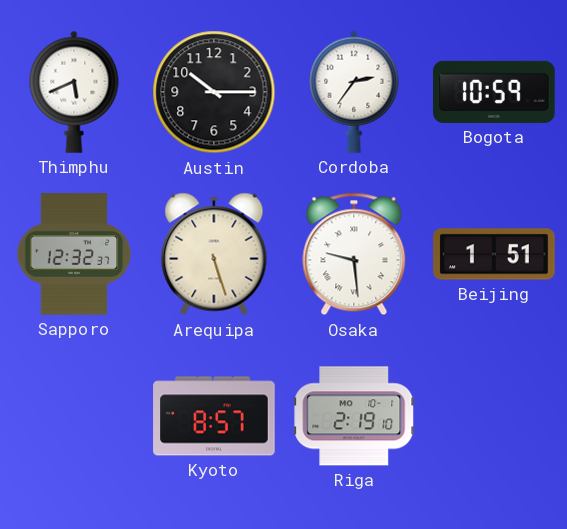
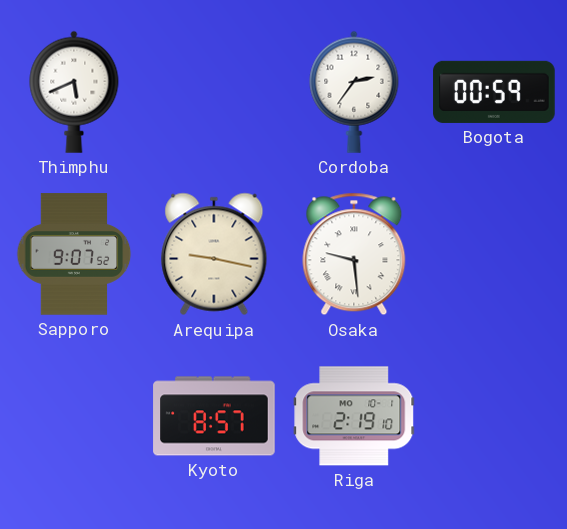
Austin: 10:15 -> none (214, 92)
Bogota: 10:59 -> 00:59 (494, 92)
Sapporo: 12:32 -> 9:07 (74, 254)
Arequipa: 5:27 -> 9:17 (214, 254)
Beijing: 1:51 -> none (494, 254)
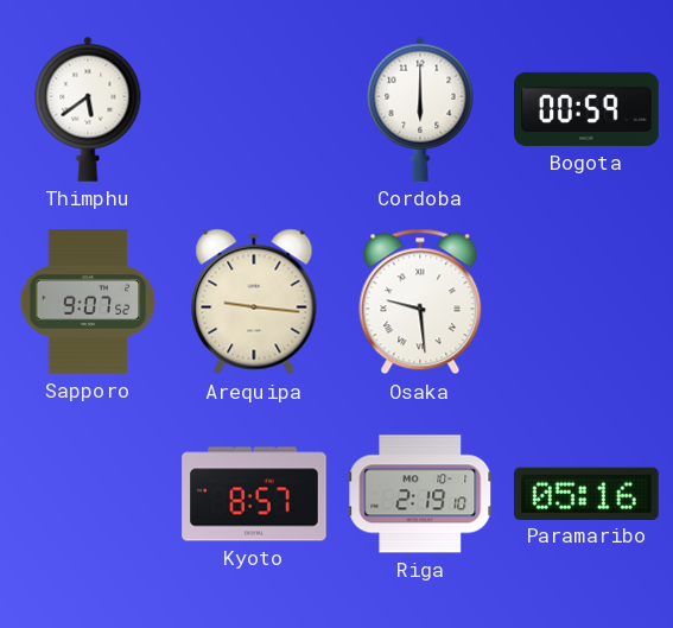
Thimphu: 5:41 -> 5:39 (88, 109)
Cordoba: 2:36 -> 6:00 (420, 109)
Arequipa: 9:17 -> 9:16 (254, 302)
Paramaribo: none -> 05:16 (588, 493)
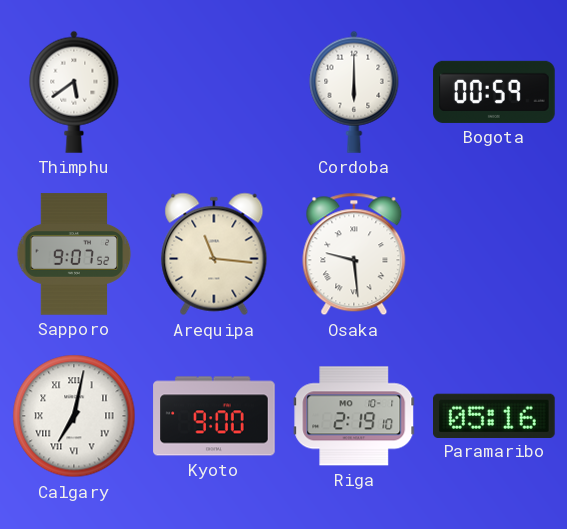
Arequipa: 9:16 -> 11:16 (214, 254)
Calgary: none -> 7:02 (74, 416)
Kyoto: 8:57 -> 9:00 (214, 416)
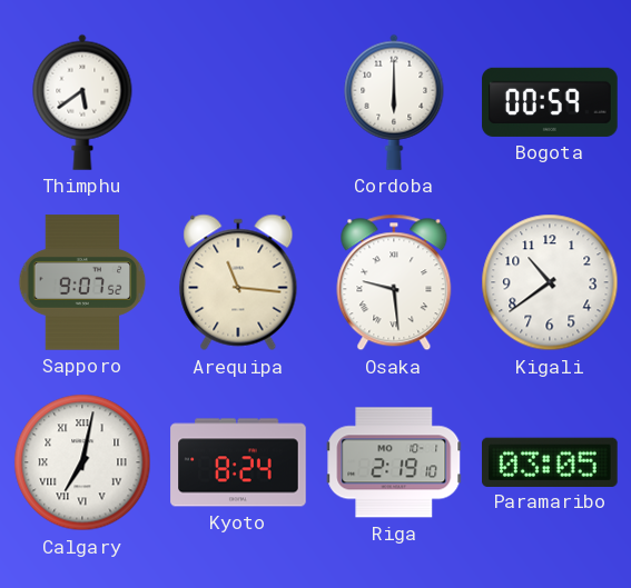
Kigali: none -> 10:39 (550, 282)
Kyoto: 9:00 -> 8:24 (238, 462)
Paramaribo: 05:16 -> 03:05 (551, 461)
